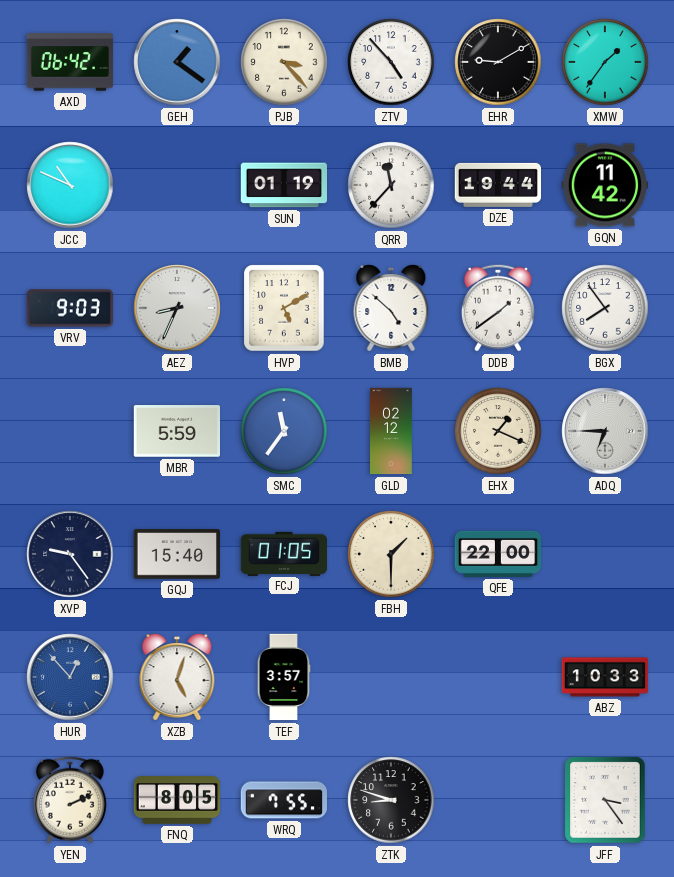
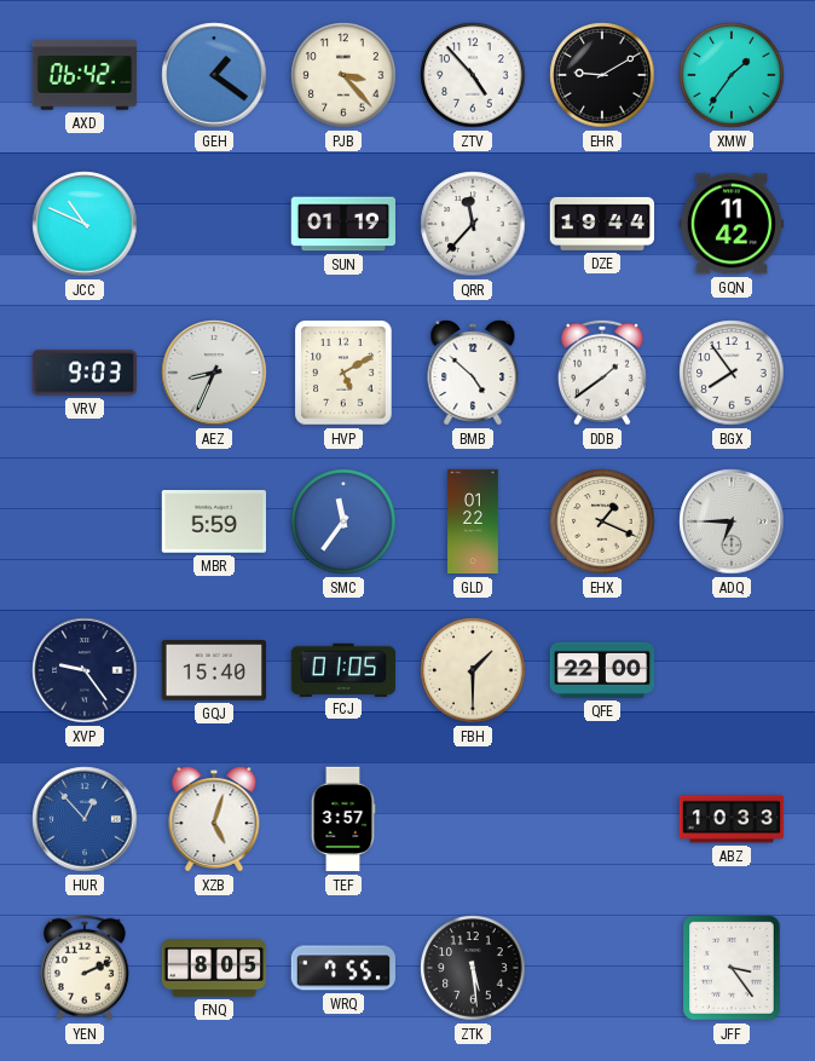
GLD: 02:12 -> 01:22 (474, 521)
ZTK: 8:48 -> 5:29 (473, 968)
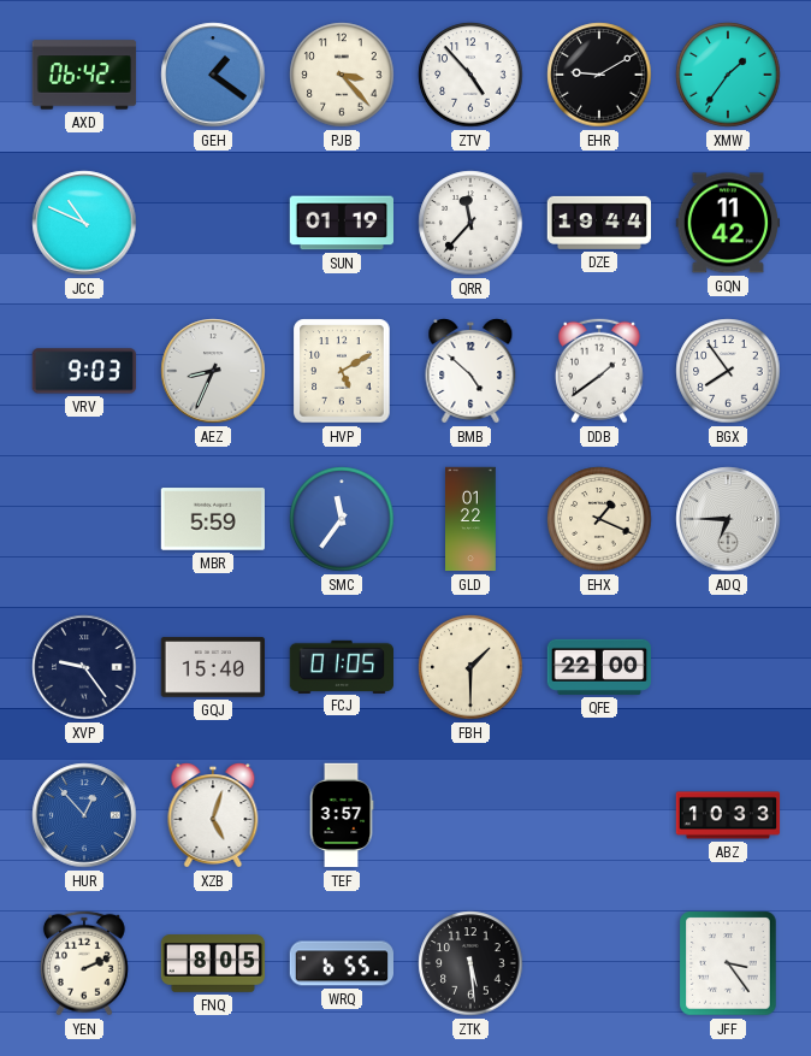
WRQ: 7:55 -> 6:55 (341, 963)
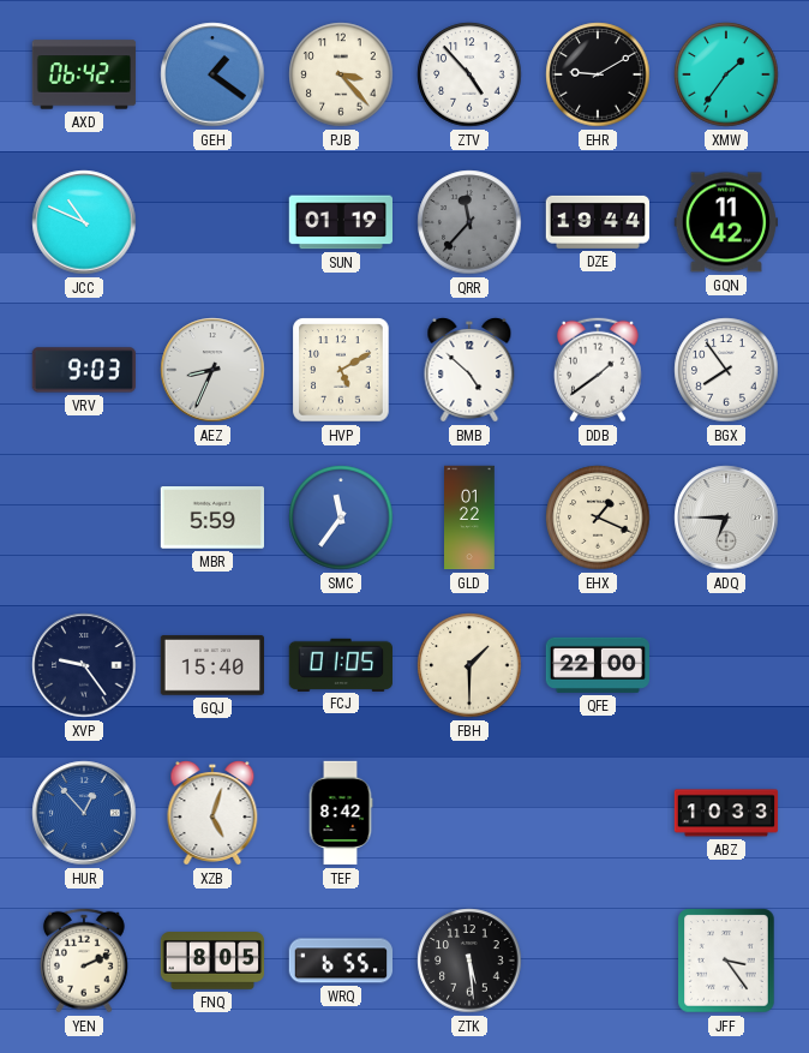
QRR dial: white -> grey (469, 222)
TEF: 3:57 -> 8:42 (341, 813)
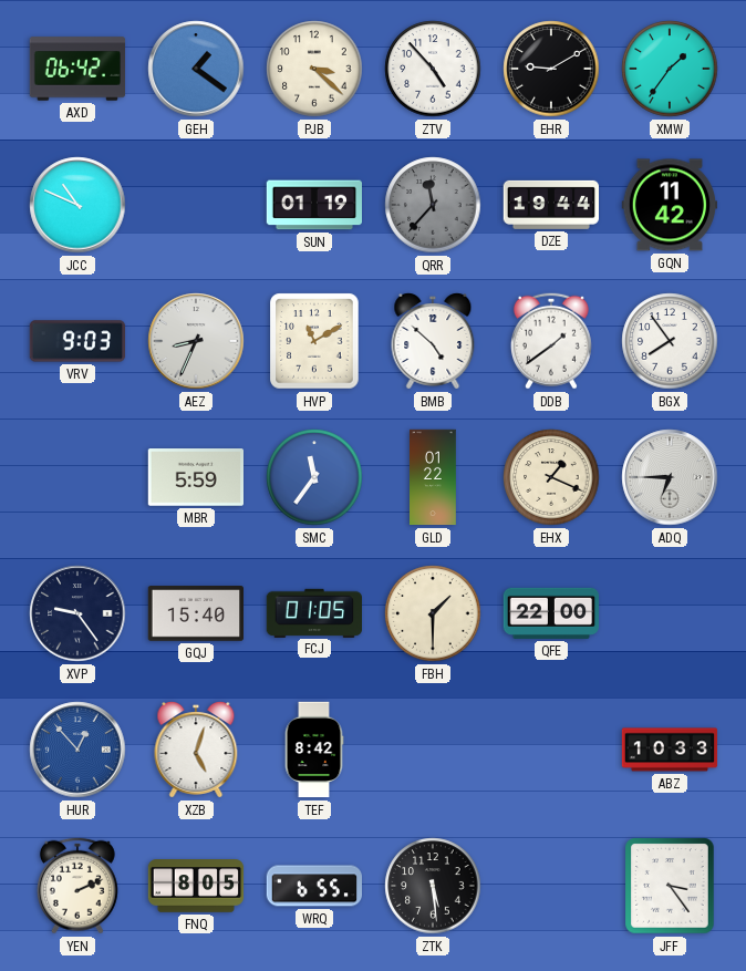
PJB: 3:23 -> 3:22 (314, 69)
HVP: 5:10 -> 11:10 (314, 341)
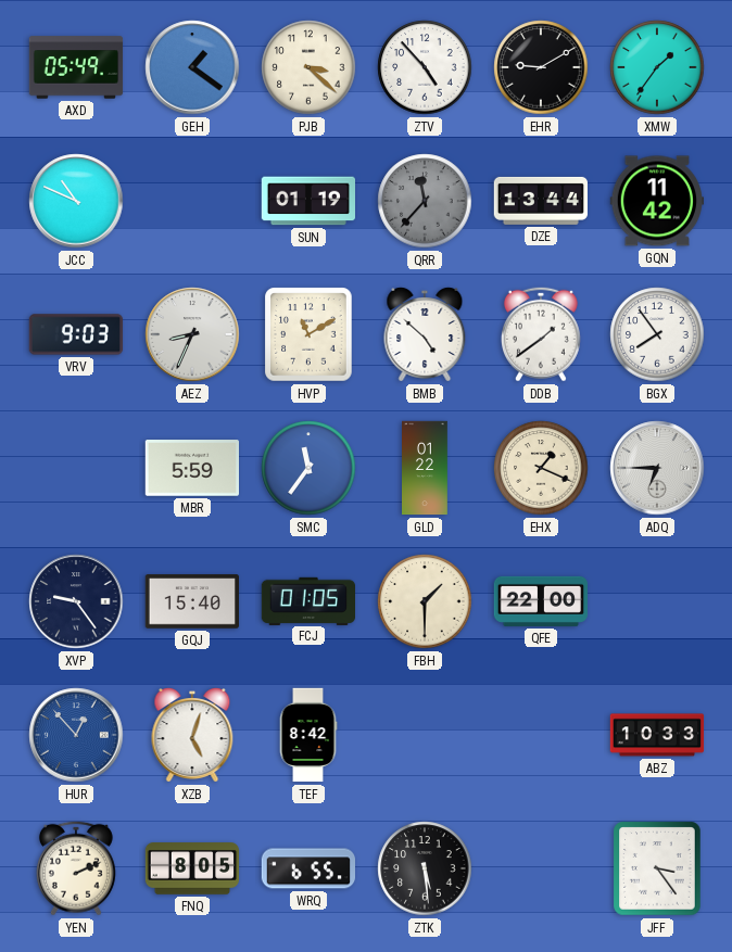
AXD: 06:42 -> 05:49 (76, 67)
DZE: 19:44 -> 13:44 (541, 201)
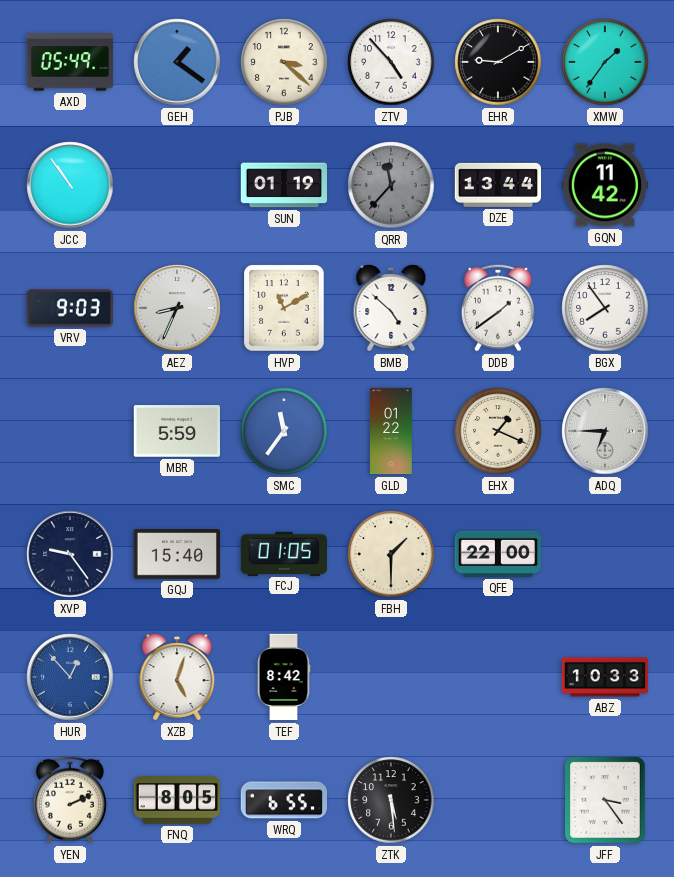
JCC: 10:49 -> 10:54 (70, 185)
